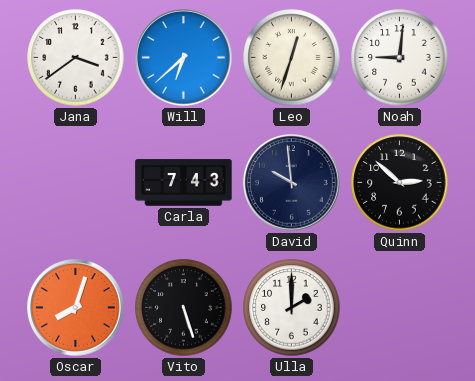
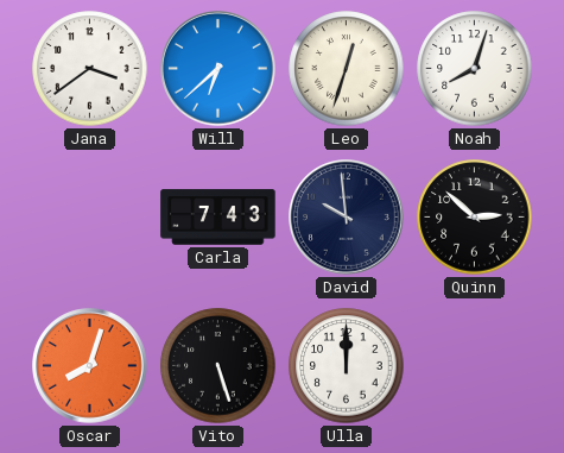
Noah: 9:01 -> 8:03 (475, 69)
Ulla: 2:00 -> 12:00 (347, 366)
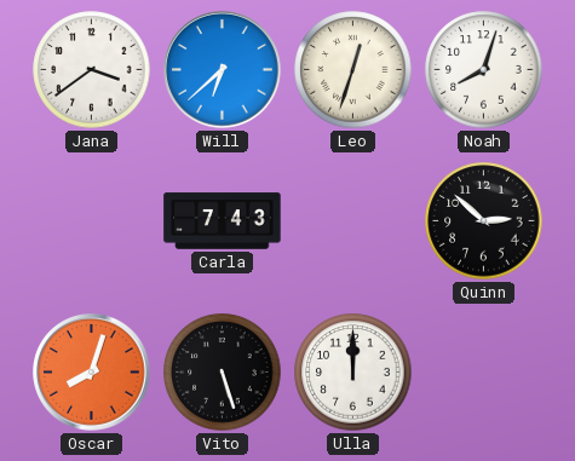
David: 9:59 -> none (347, 218)
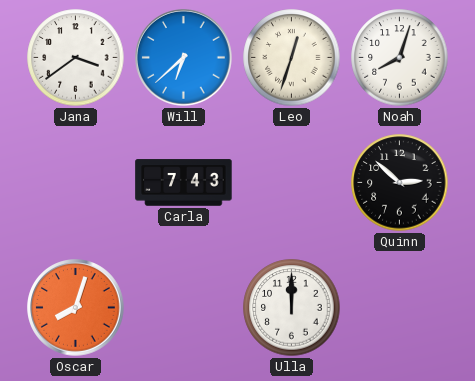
Vito: 5:27 -> none (223, 373)
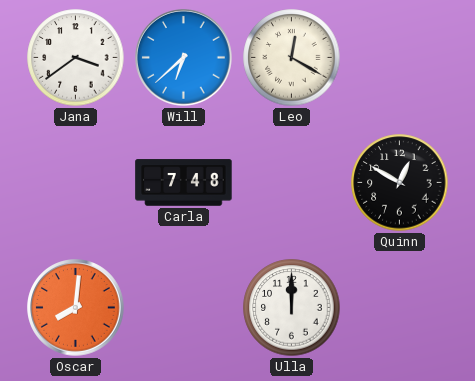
Leo: 12:33 -> 12:20 (292, 58)
Noah: 8:03 -> none (400, 58)
Carla: 7:43 -> 7:48 (184, 183)
Quinn: 2:52 -> 12:50 (400, 183)
Oscar: 8:03 -> 8:01 (76, 308)
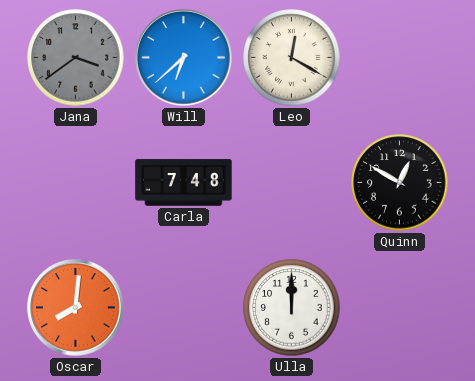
Jana dial: white -> grey (76, 58)
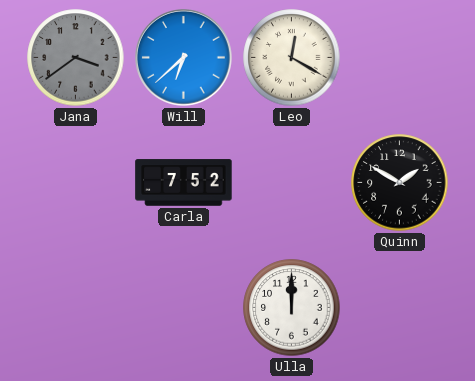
Carla: 7:48 -> 7:52 (184, 183)
Quinn: 12:50 -> 1:50 (400, 183)
Oscar: 8:01 -> none (76, 308)
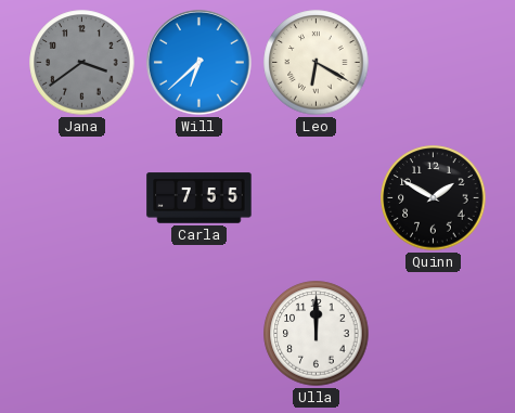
Leo: 12:20 -> 6:20 (317, 63)
Carla: 7:52 -> 7:55 (199, 198)
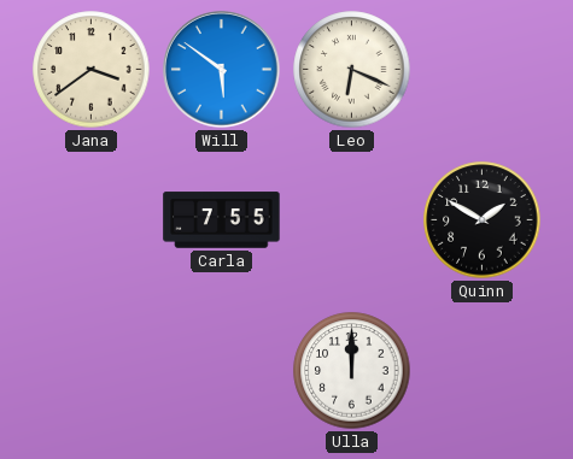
Jana dial: grey -> cream (92, 70)
Will: 6:38 -> 5:51 (222, 70)
Leo: 6:20 -> 6:19 (352, 70)
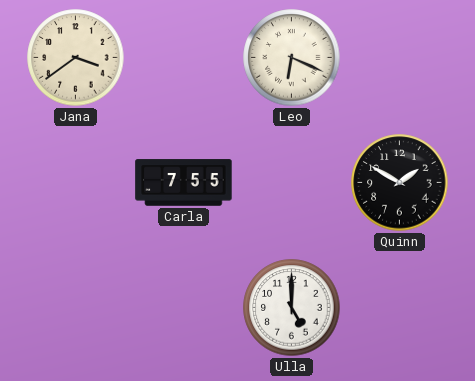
Will: 5:51 -> none (222, 70)
Ulla: 12:00 -> 5:00 (292, 308)
